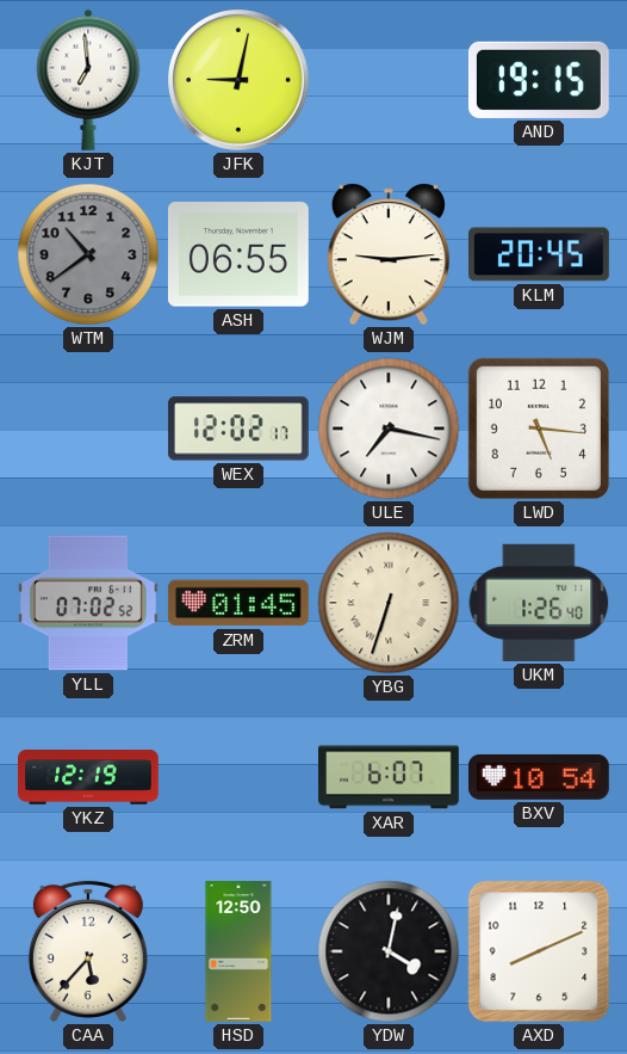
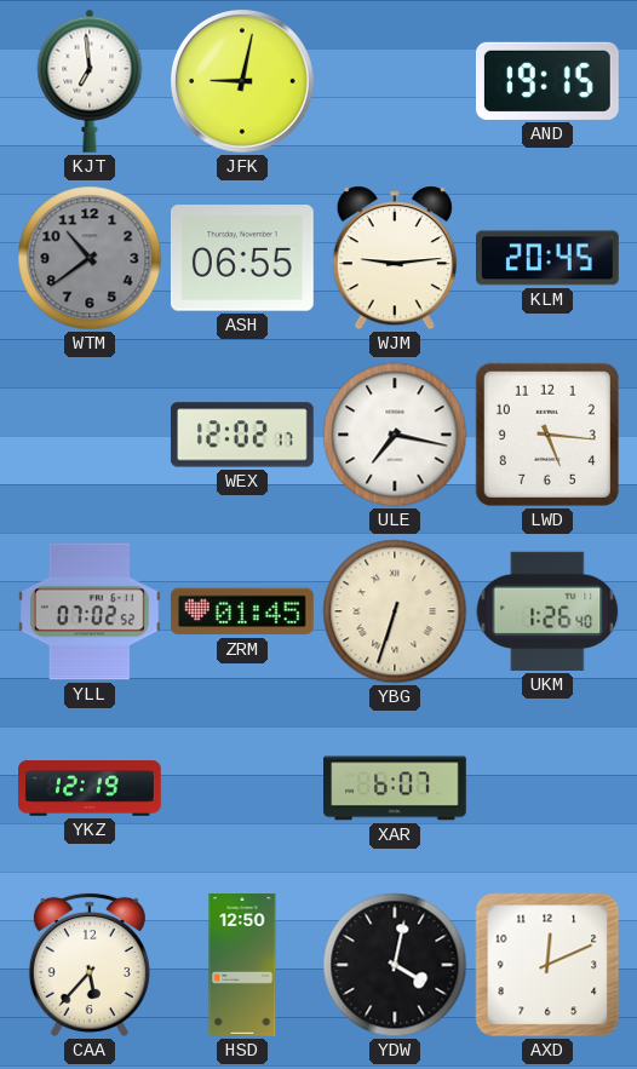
BXV: 10:54 -> none (539, 777)
AXD: 8:11 -> 12:11 (547, 965)
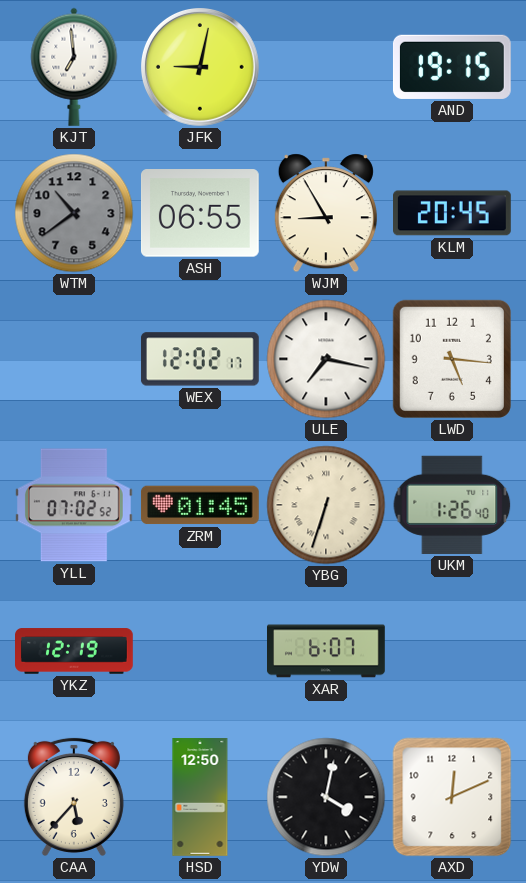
WJM: 9:14 -> 8:55 (326, 213)
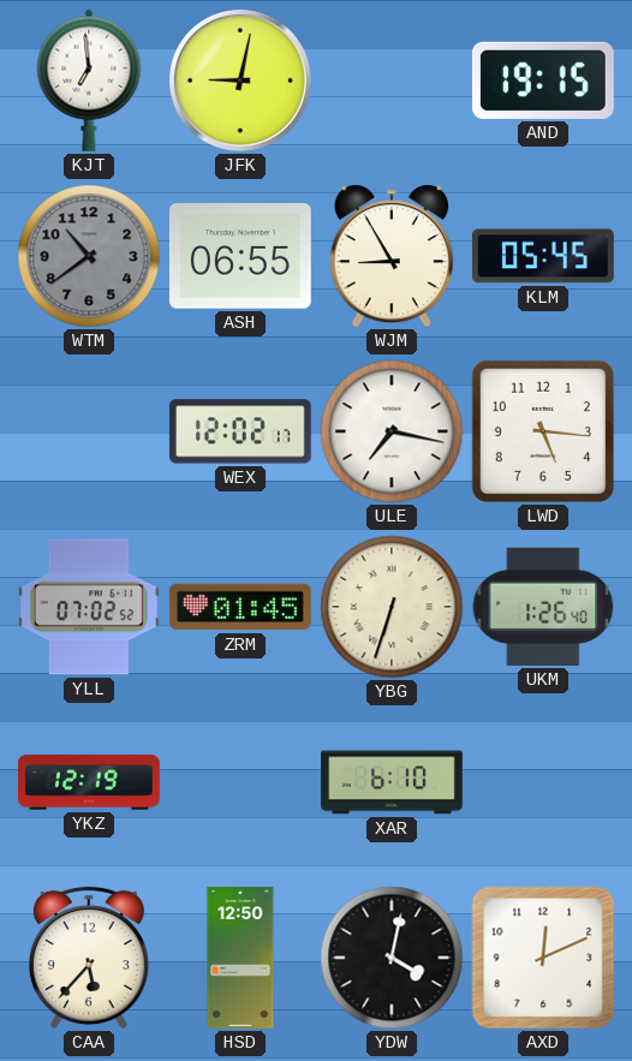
KLM: 20:45 -> 05:45 (544, 256)
XAR: 6:07 -> 6:10 (392, 782)
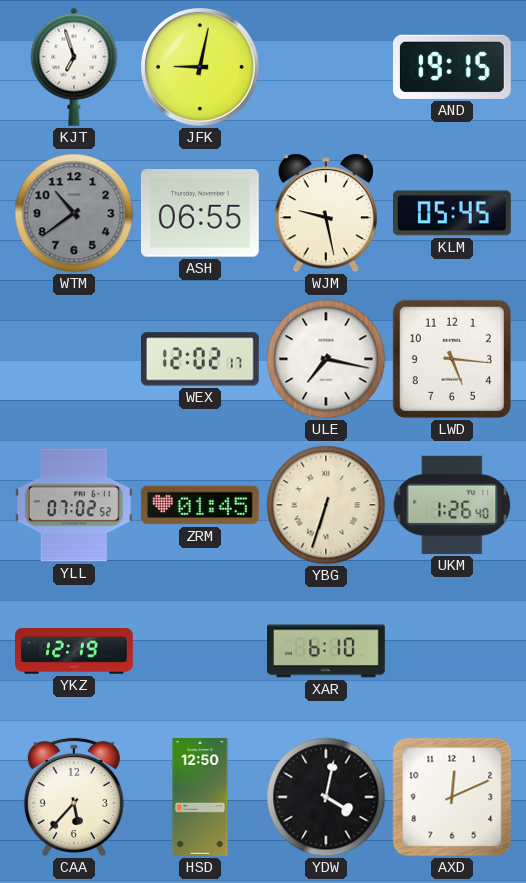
KJT: 6:59 -> 6:57 (74, 67)
WJM: 8:55 -> 9:28 (326, 213)
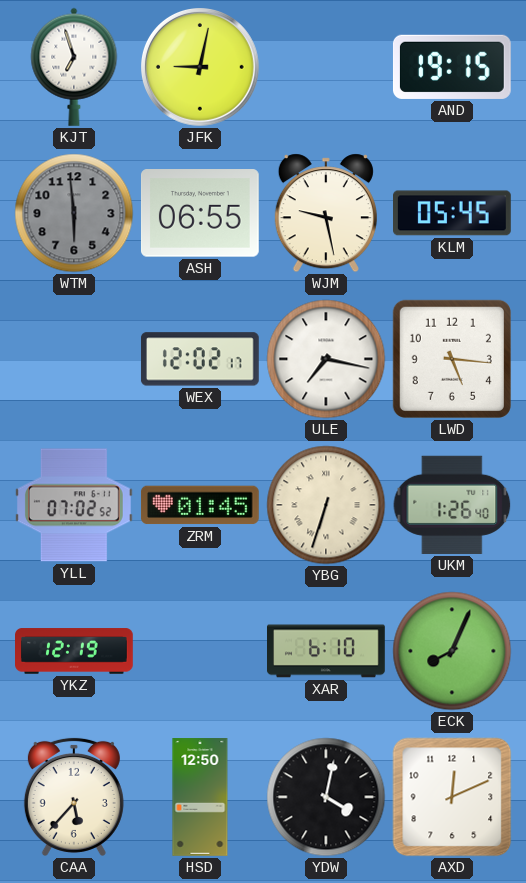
WTM: 10:39 -> 5:59 (74, 213)
ECK: none -> 8:04 (452, 651)
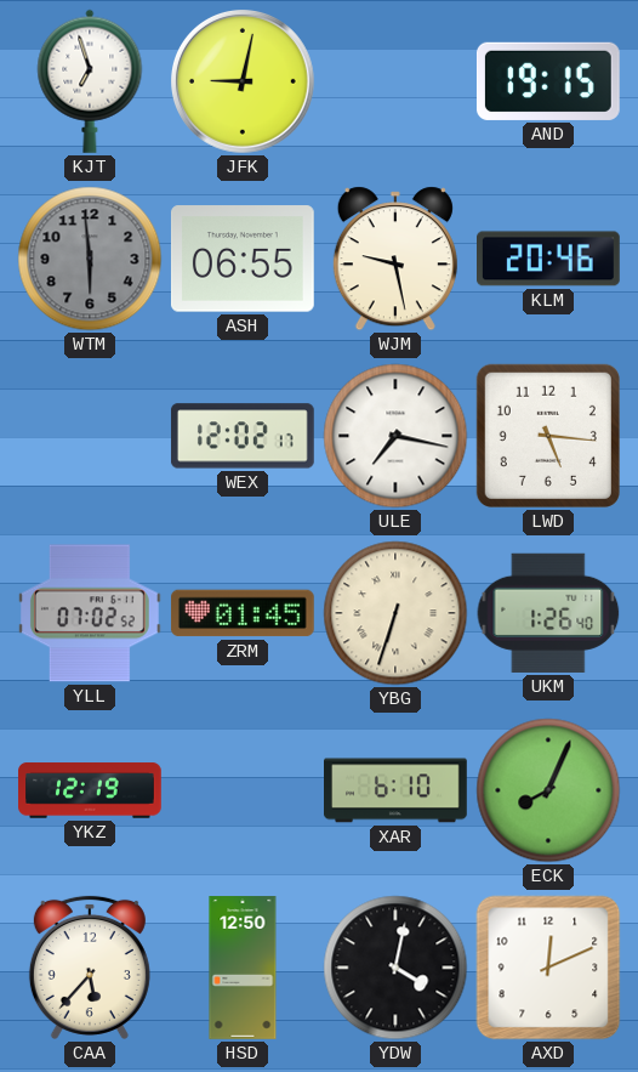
KLM: 05:45 -> 20:46 (549, 259)
